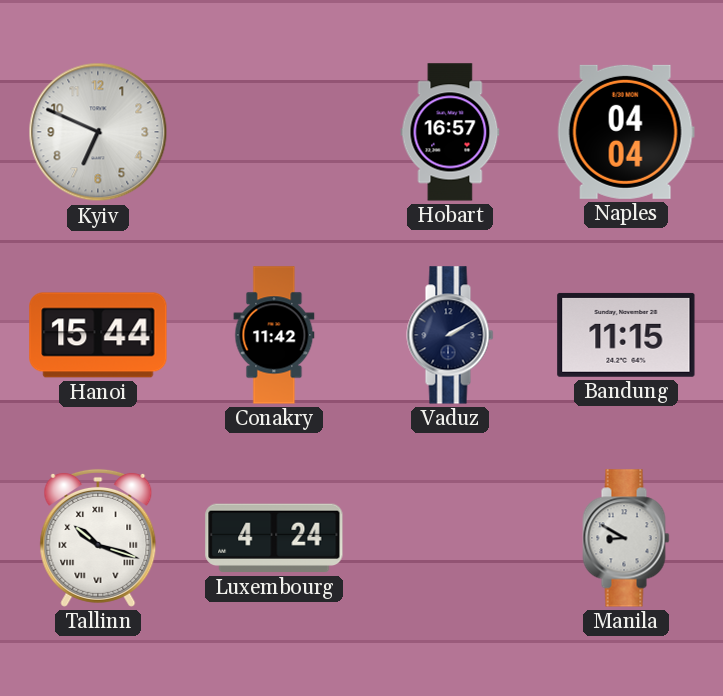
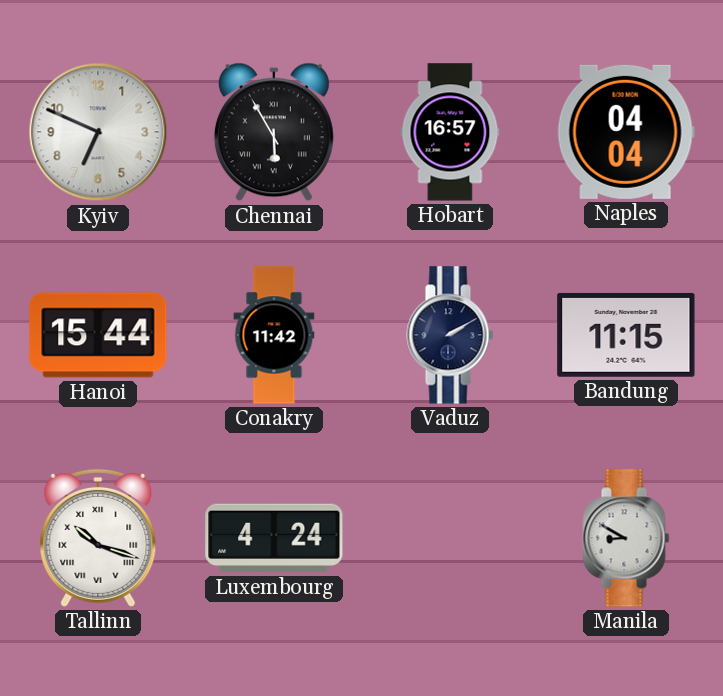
Chennai: none -> 5:55 (274, 132)
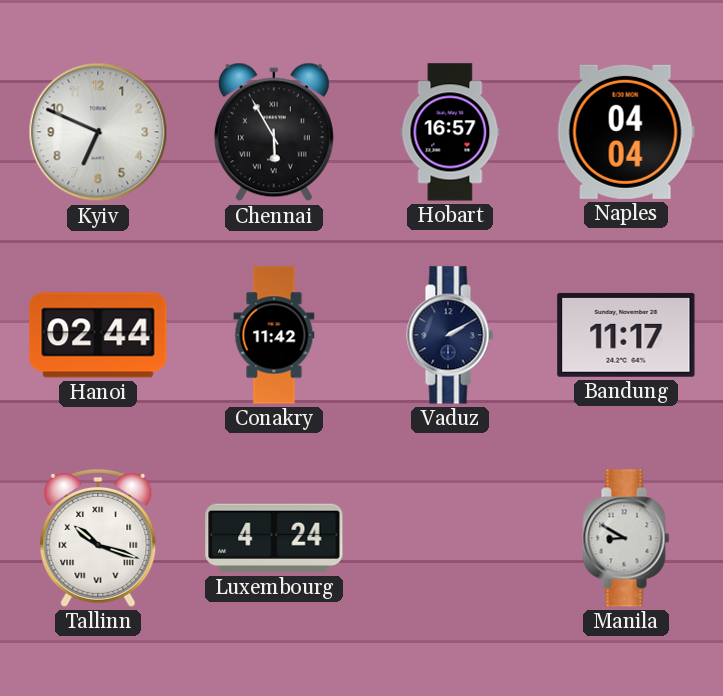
Hanoi: 15:44 -> 02:44 (98, 335)
Bandung: 11:15 -> 11:17 (626, 335)
